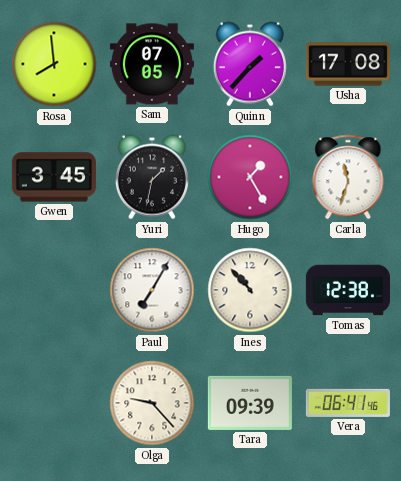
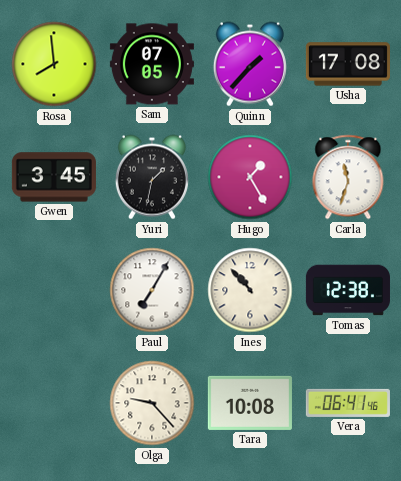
Tara: 09:39 -> 10:08 (250, 403)
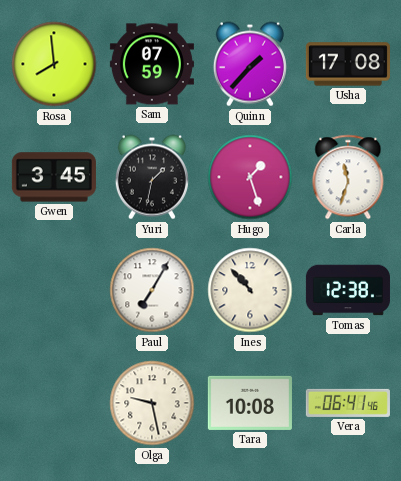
Sam: 07:05 -> 07:59 (152, 64)
Hugo: 1:25 -> 1:27 (250, 177)
Olga: 9:23 -> 9:28 (152, 403)
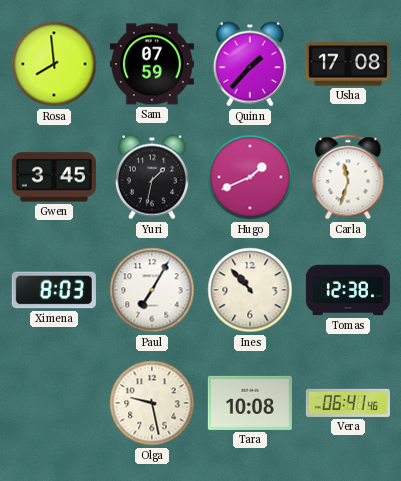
Hugo: 1:27 -> 1:41 (250, 177)
Ximena: none -> 8:03 (54, 290)
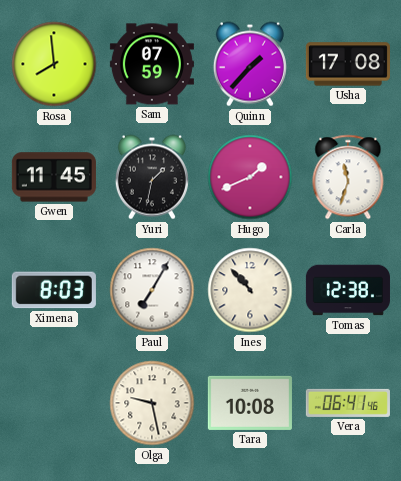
Gwen: 3:45 -> 11:45 (54, 177)
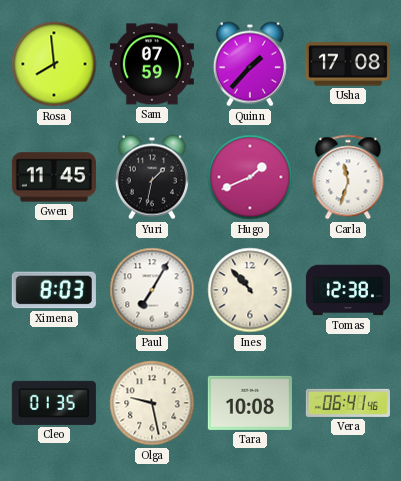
Cleo: none -> 01:35 (54, 403)
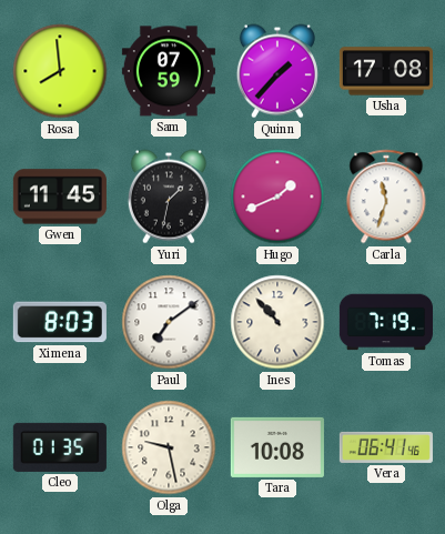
Paul: 7:05 -> 7:09 (169, 322)
Tomas: 12:38 -> 7:19 (386, 322)
